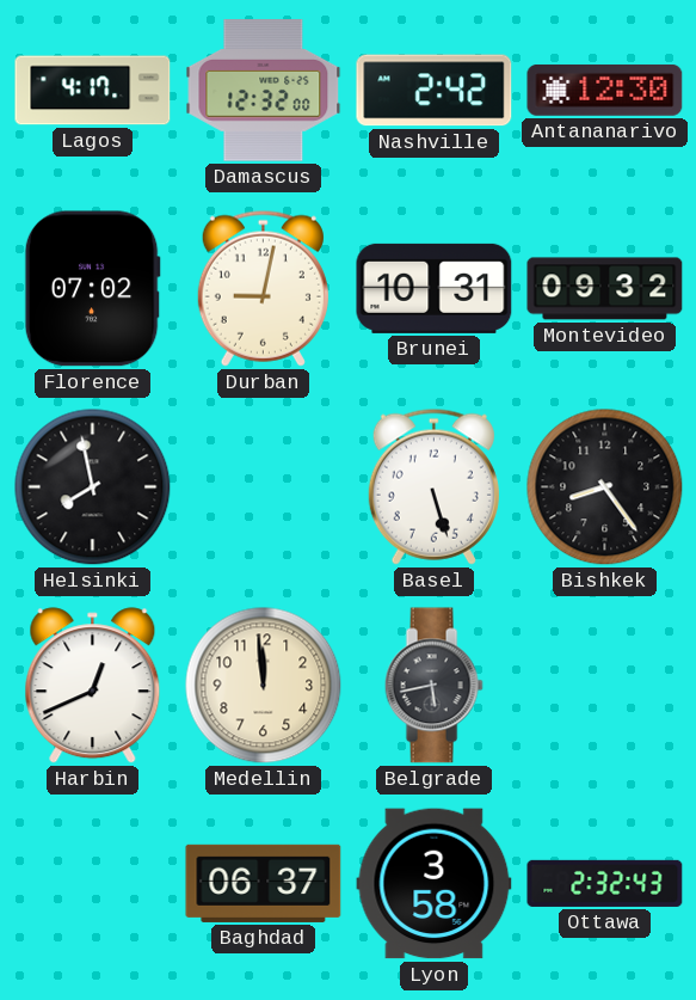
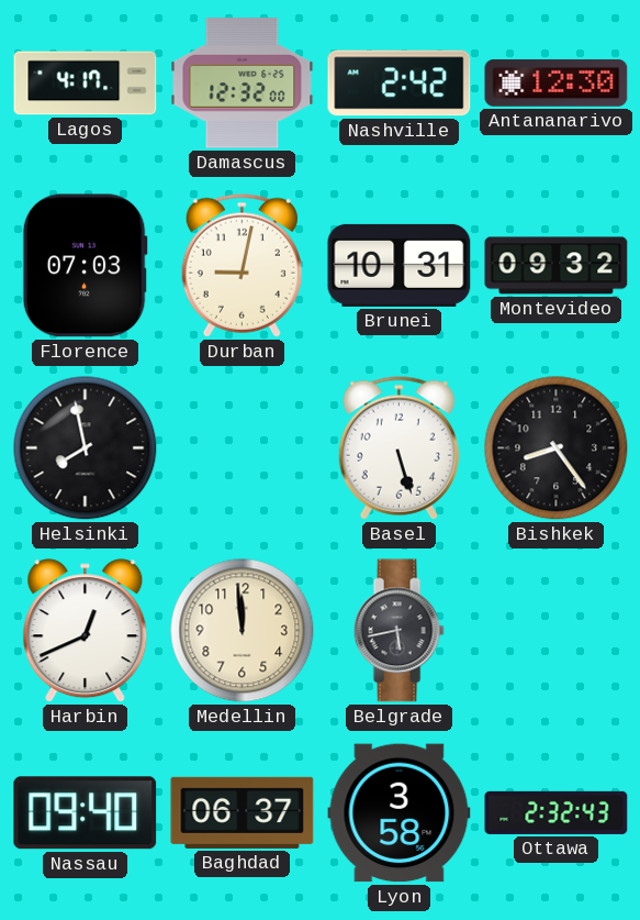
Florence: 07:02 -> 07:03 (85, 266)
Nassau: none -> 09:40 (86, 813)
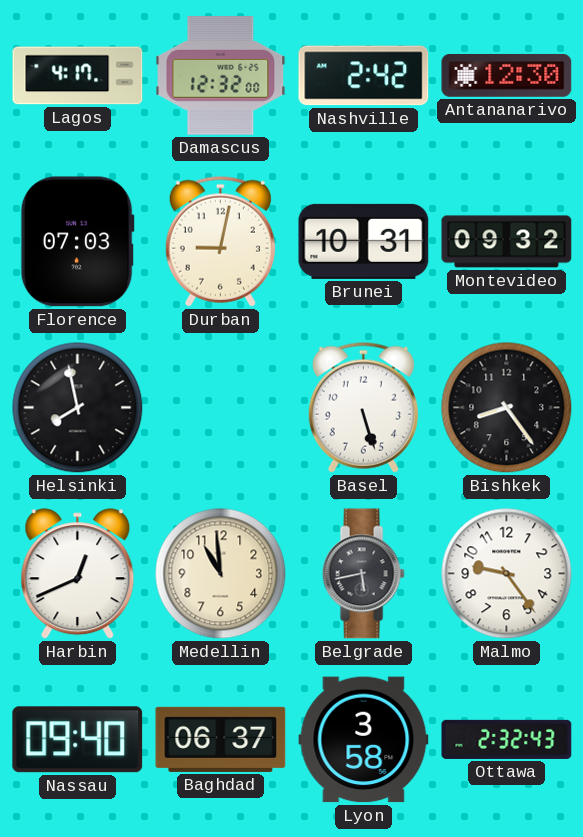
Medellin: 11:59 -> 10:59 (221, 574)
Malmo: none -> 9:24 (507, 574)
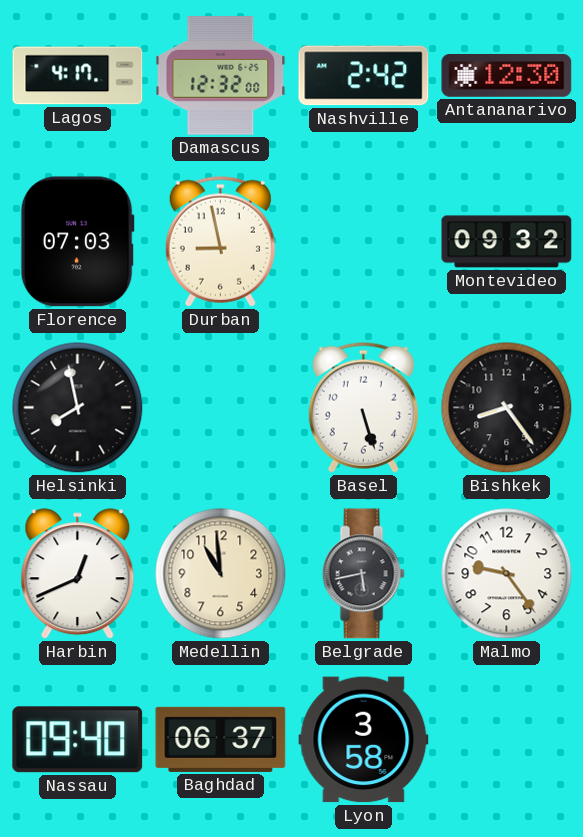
Durban: 9:02 -> 8:58 (220, 241)
Brunei: 10:31 -> none (364, 241)
Ottawa: 2:32 -> none (507, 739)
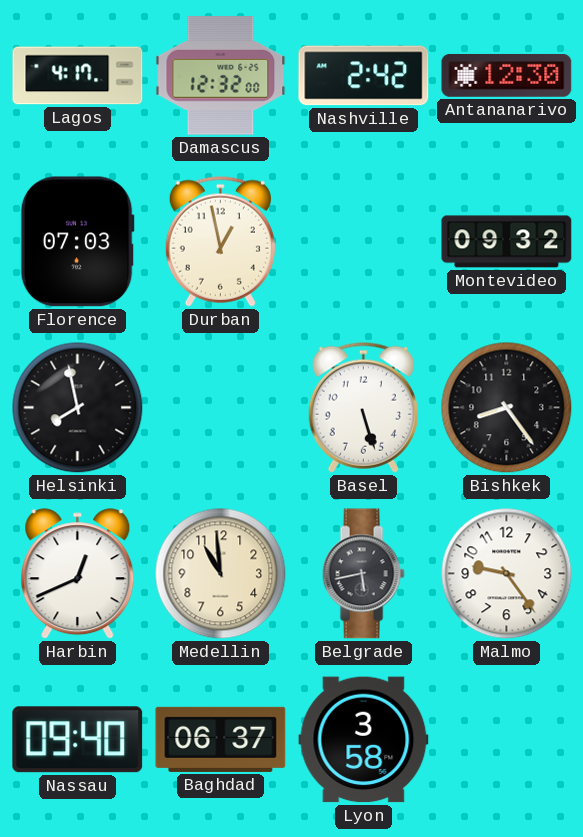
Durban: 8:58 -> 12:58 (220, 241)
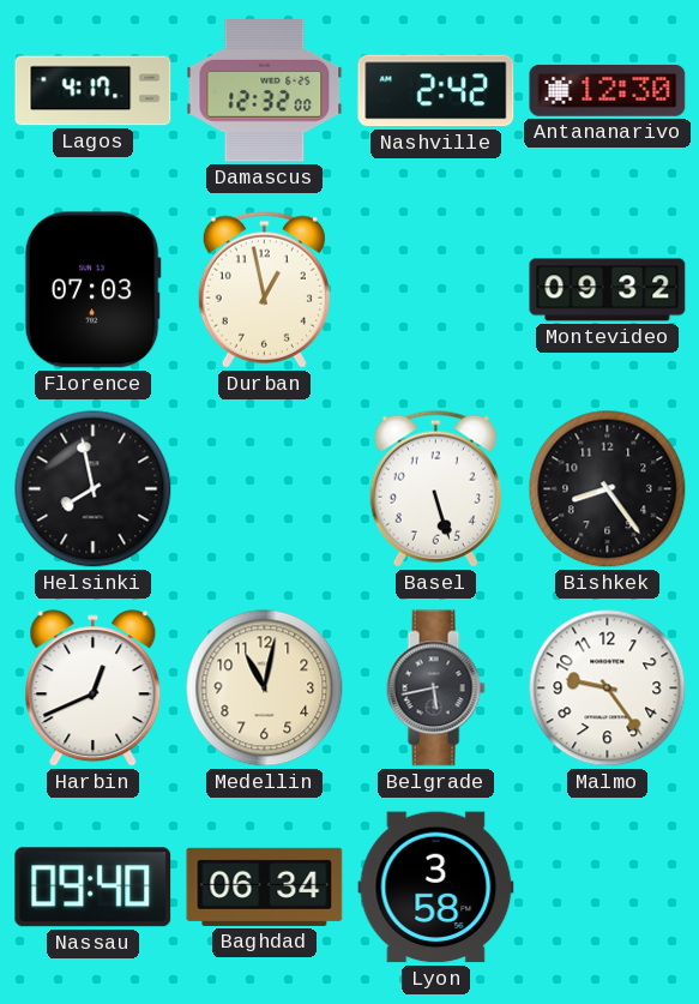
Medellin: 10:59 -> 11:02 (265, 689)
Baghdad: 06:37 -> 06:34 (265, 886)
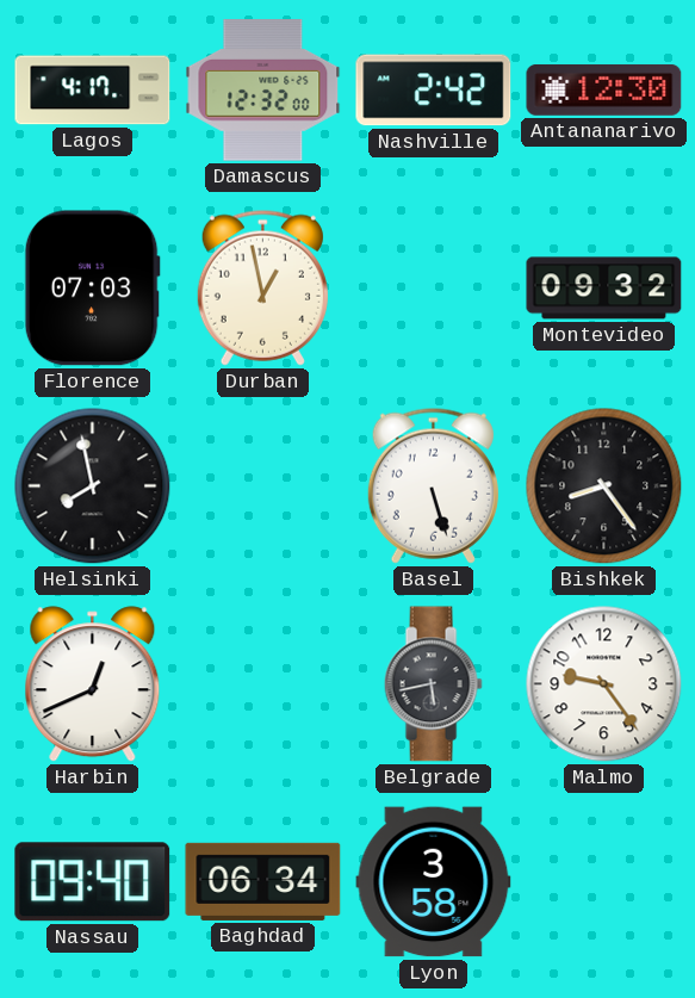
Medellin: 11:02 -> none (265, 689)
